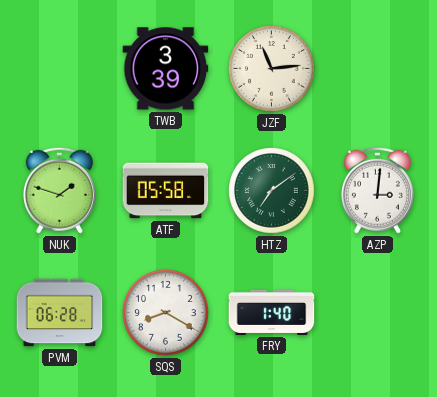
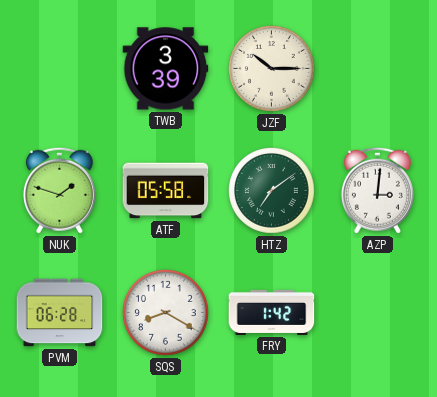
JZF: 11:14 -> 10:15 (272, 69)
FRY: 1:40 -> 1:42 (272, 312)
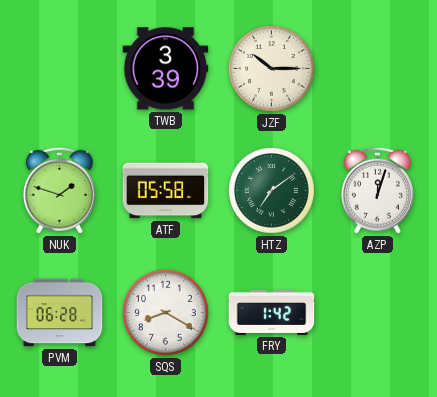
AZP: 3:01 -> 12:03 (377, 190)
